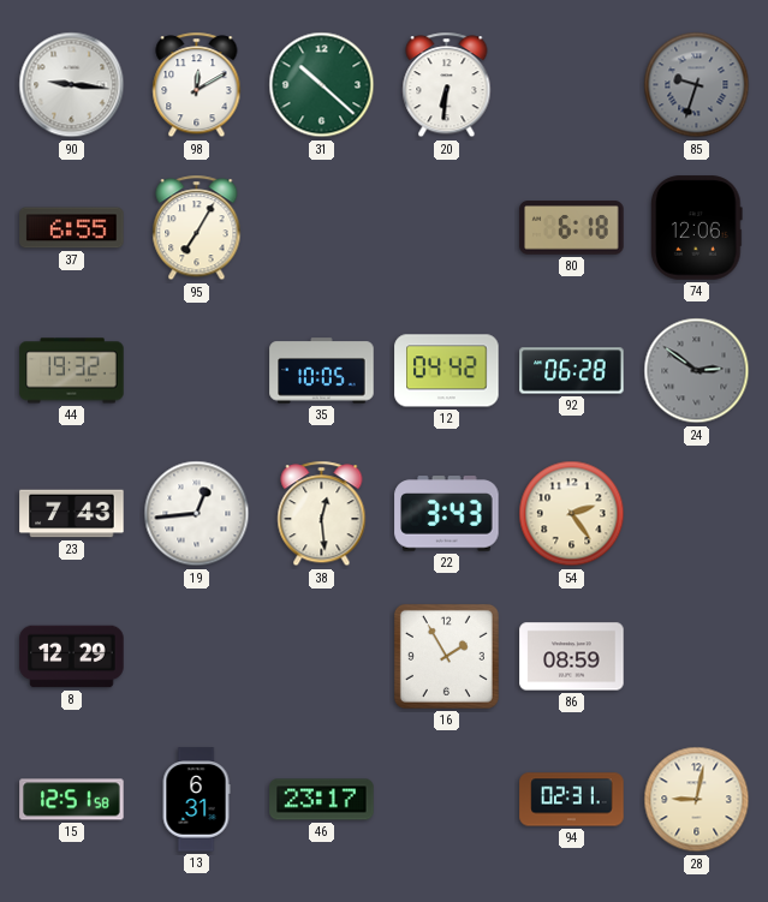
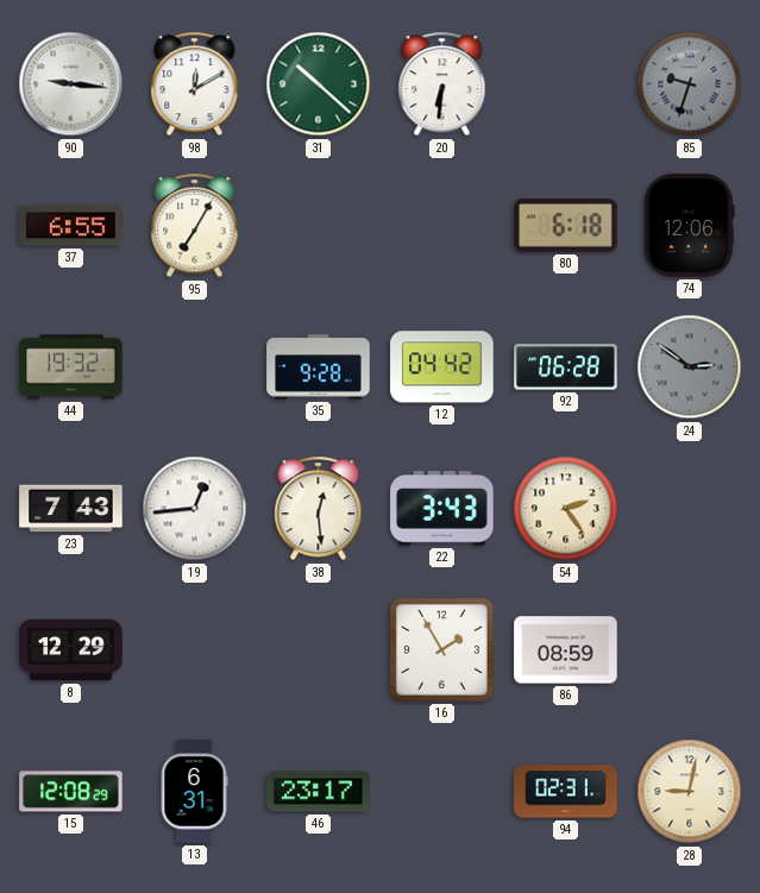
35: 10:05 -> 9:28 (319, 367)
15: 12:51 -> 12:08 (71, 792)
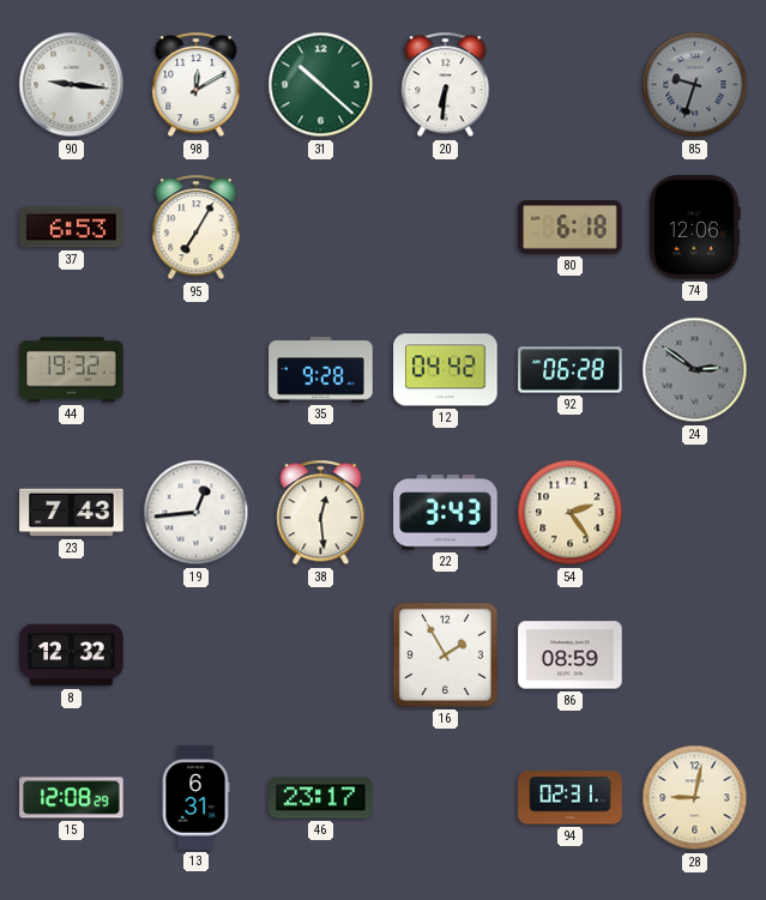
37: 6:55 -> 6:53 (72, 228)
8: 12:29 -> 12:32 (72, 656)
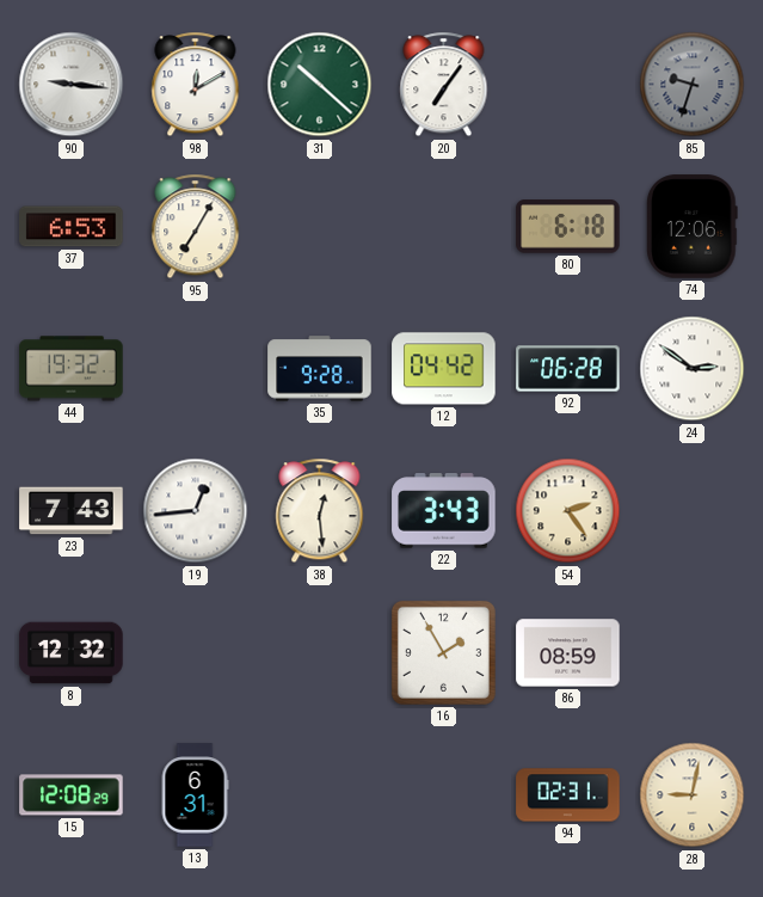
20: 6:31 -> 7:06 (444, 85)
24 dial: grey -> white (693, 369)
46: 23:17 -> none (321, 798)
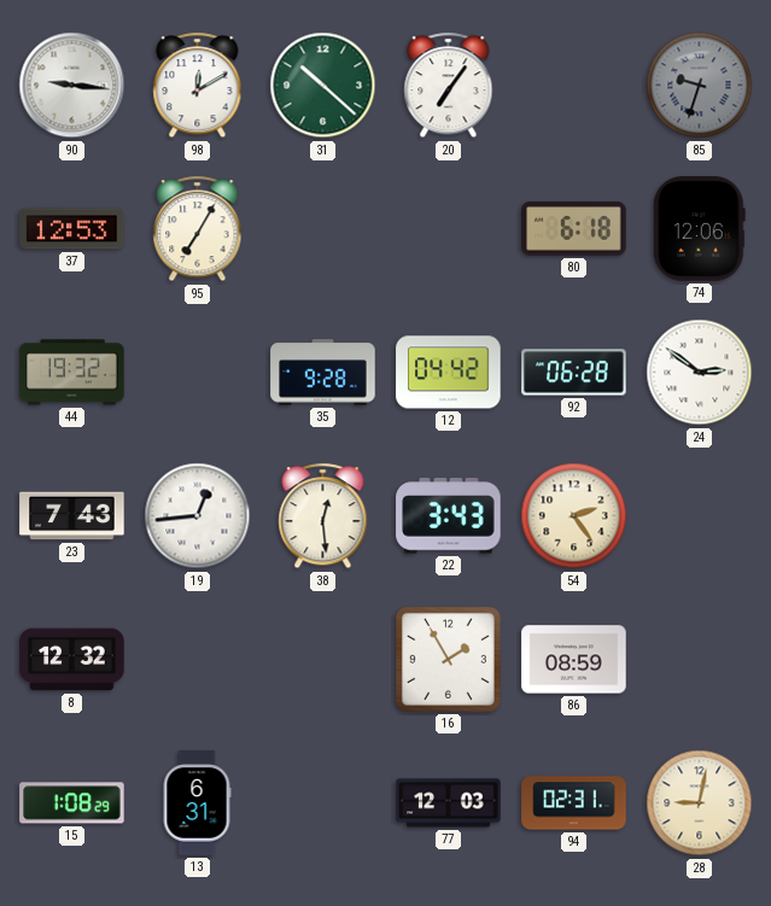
37: 6:53 -> 12:53 (72, 229)
15: 12:08 -> 1:08 (72, 803)
77: none -> 12:03 (449, 803)
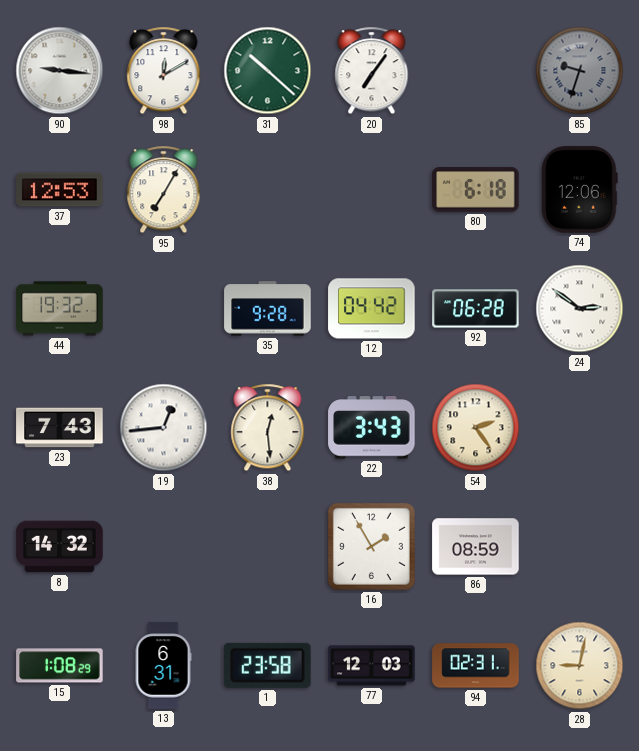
8: 12:32 -> 14:32 (60, 547)
1: none -> 23:58 (268, 665)
